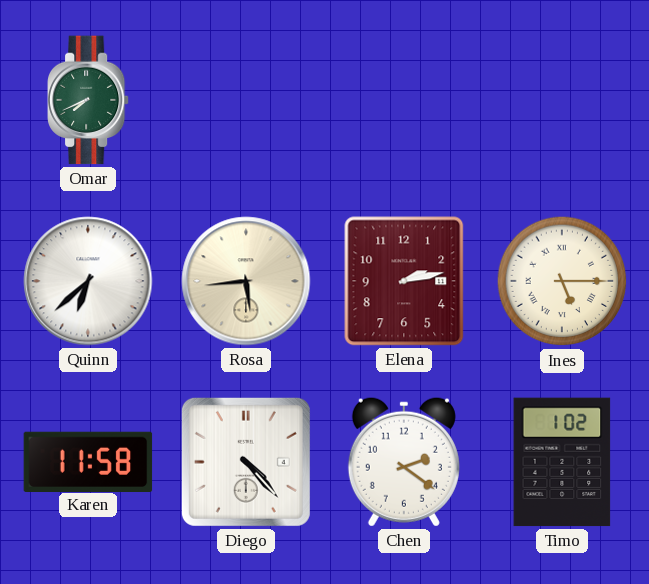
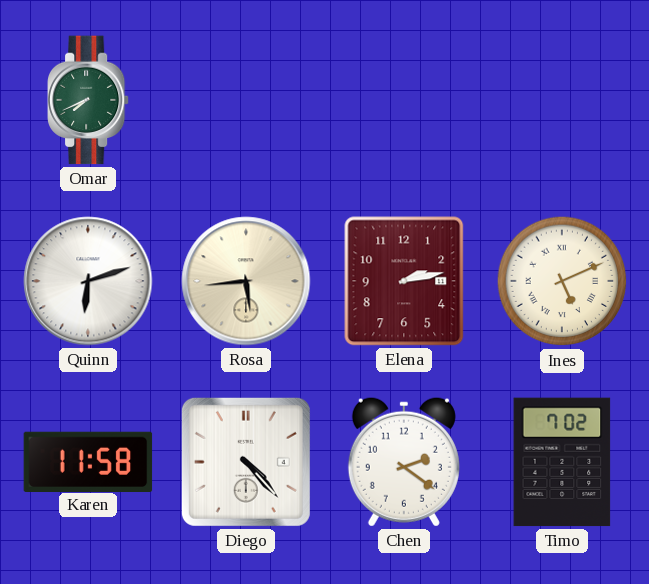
Quinn: 6:38 -> 6:12 (88, 281)
Ines: 5:15 -> 5:11 (562, 281)
Timo: 1:02 -> 7:02 (562, 462)
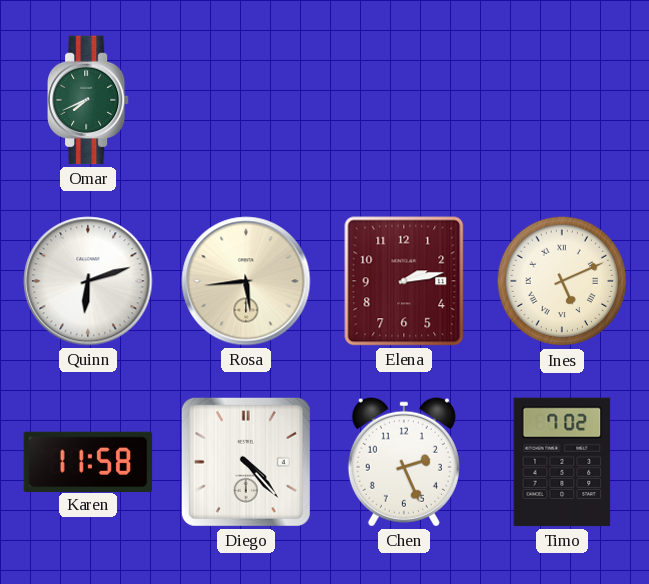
Chen: 2:21 -> 2:26 (404, 462)
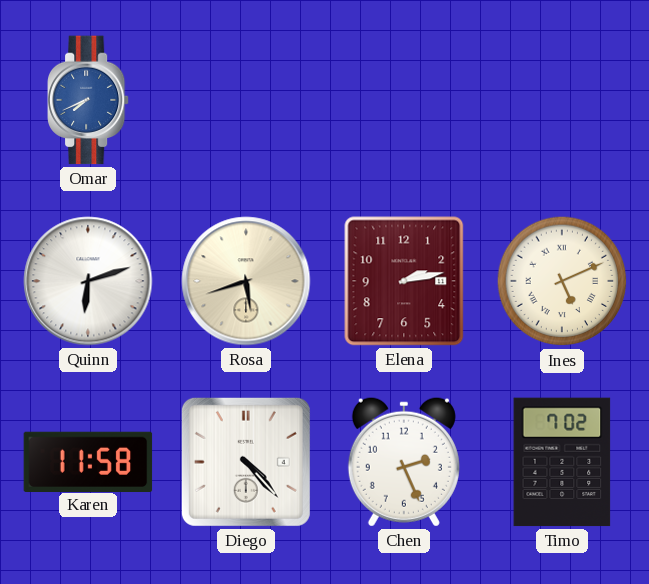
Omar dial: green -> blue (89, 100)
Rosa: 5:44 -> 5:42 (246, 281)
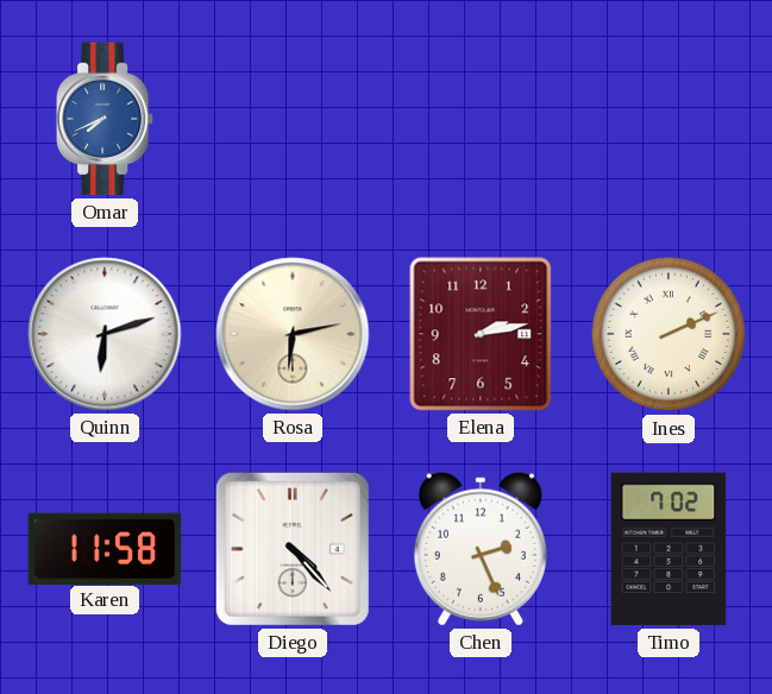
Rosa: 5:42 -> 6:13 (293, 334)
Ines: 5:11 -> 2:11 (669, 334)
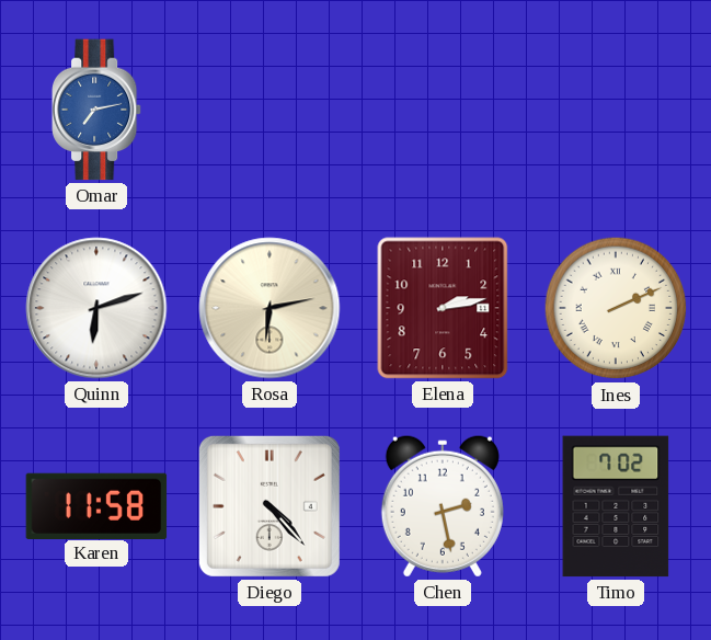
Omar: 7:41 -> 7:13 (98, 110)
Chen: 2:26 -> 2:28 (443, 506)
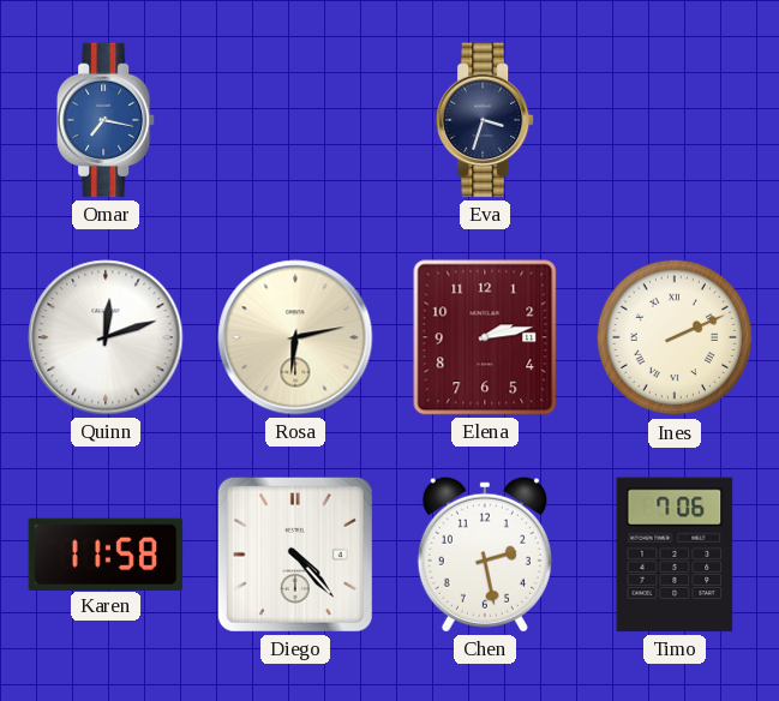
Omar: 7:13 -> 7:17 (107, 120)
Eva: none -> 3:33 (486, 120)
Quinn: 6:12 -> 12:12 (106, 337)
Timo: 7:02 -> 7:06 (675, 555)
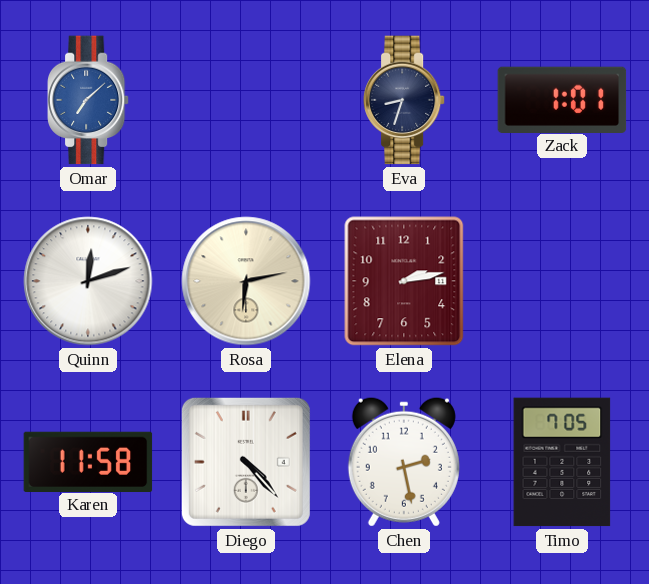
Omar: 7:17 -> 7:08 (89, 100)
Eva: 3:33 -> 8:33 (405, 100)
Zack: none -> 1:01 (562, 99)
Ines: 2:11 -> none (675, 337)
Timo: 7:06 -> 7:05 (562, 462)
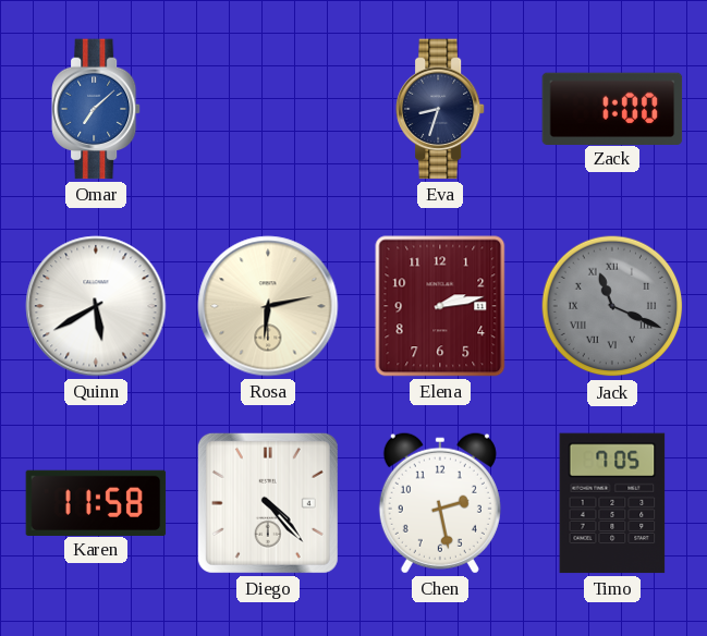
Zack: 1:01 -> 1:00 (612, 108)
Quinn: 12:12 -> 5:40 (96, 306)
Jack: none -> 11:19 (612, 306)
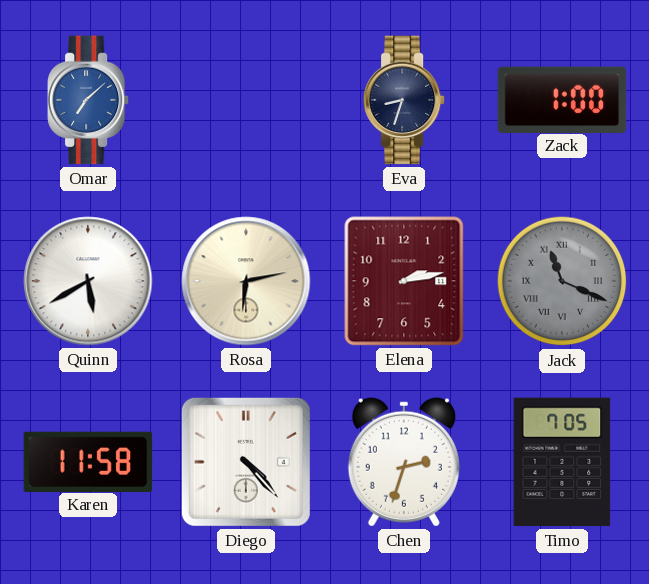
Chen: 2:28 -> 2:33 (404, 462)
